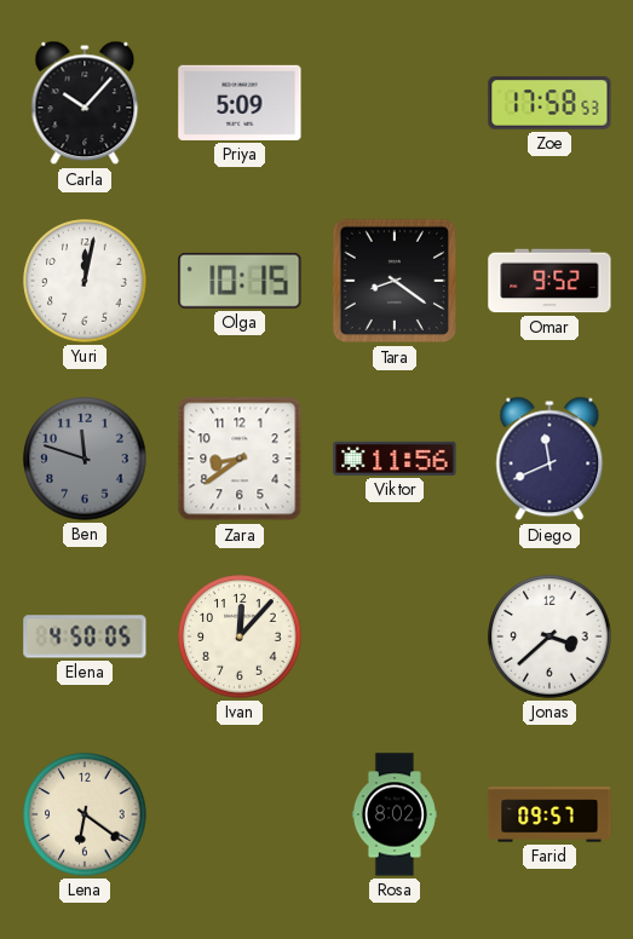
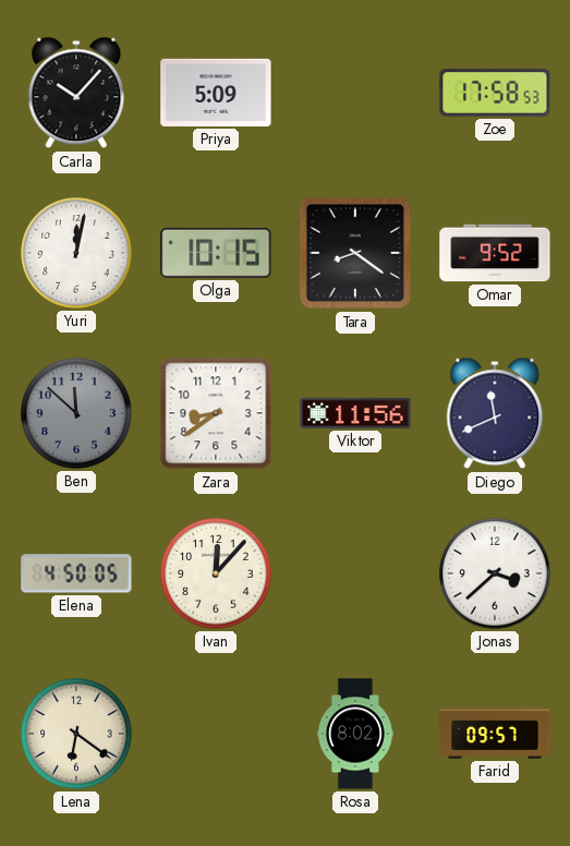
Ben: 11:48 -> 11:52 (76, 413)
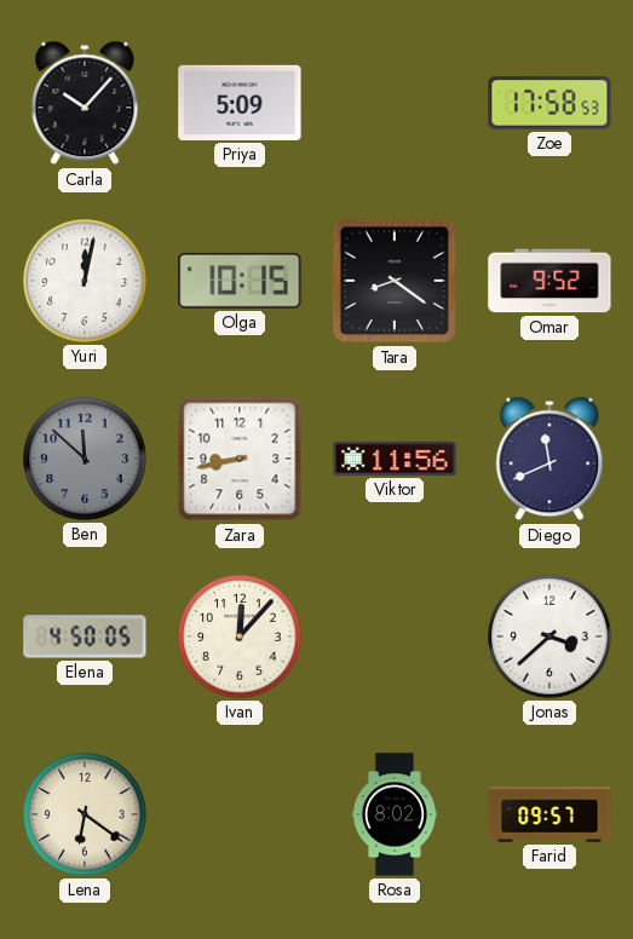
Zara: 8:39 -> 8:43 (240, 459)
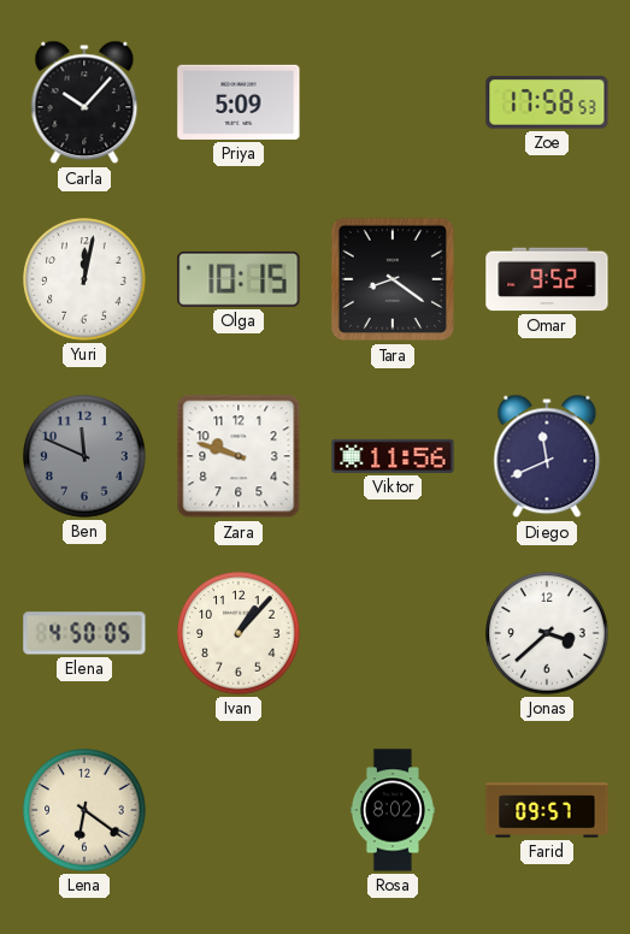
Ben: 11:52 -> 11:49 (84, 456)
Zara: 8:43 -> 9:48 (239, 456)
Ivan: 12:07 -> 1:07 (239, 633)
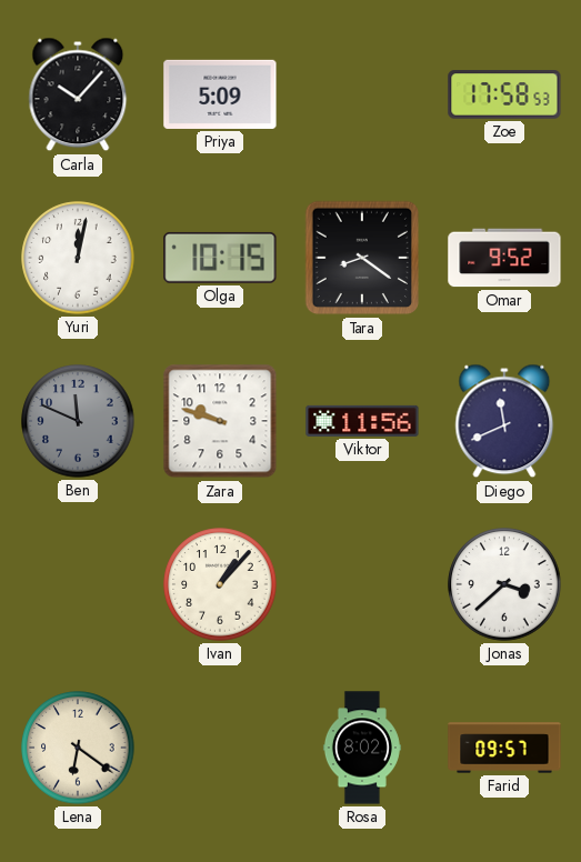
Elena: 4:50 -> none (84, 633)
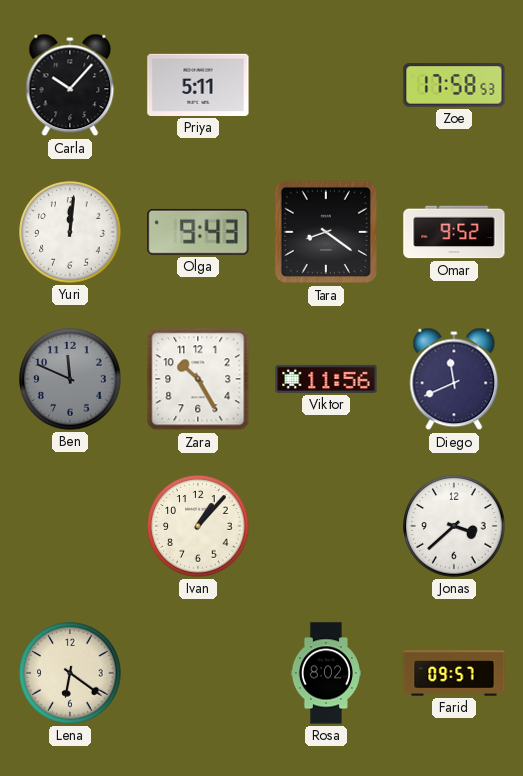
Priya: 5:09 -> 5:11 (198, 85)
Yuri: 12:02 -> 12:01 (70, 232)
Olga: 10:15 -> 9:43 (198, 232)
Zara: 9:48 -> 10:25 (198, 379)
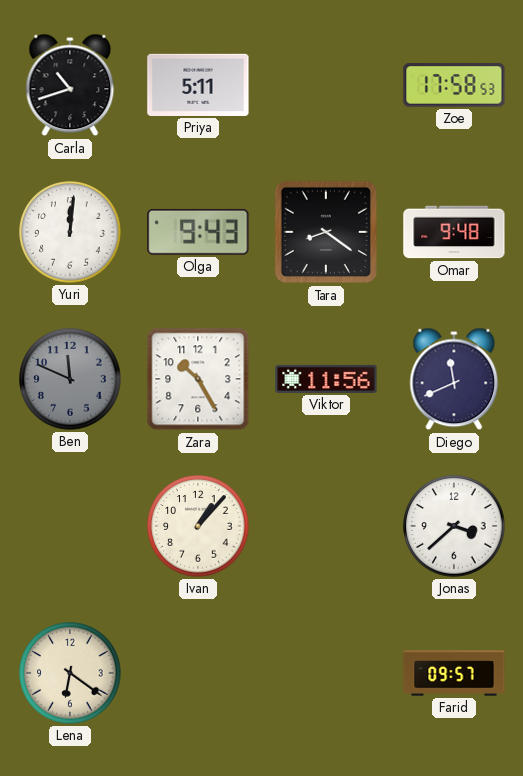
Carla: 10:07 -> 10:42 (70, 85)
Omar: 9:52 -> 9:48 (454, 232)
Rosa: 8:02 -> none (326, 673)
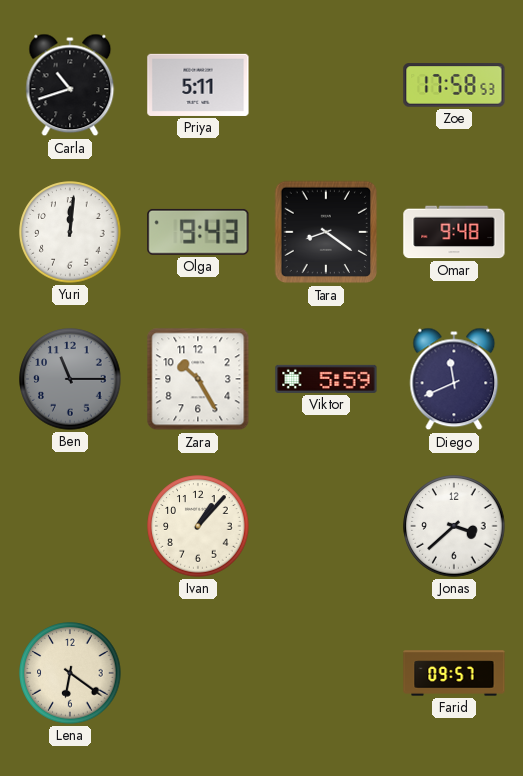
Ben: 11:49 -> 11:15 (70, 379)
Viktor: 11:56 -> 5:59 (326, 379)
